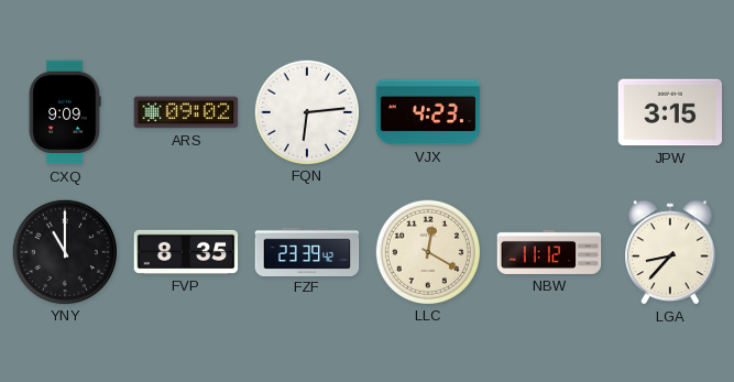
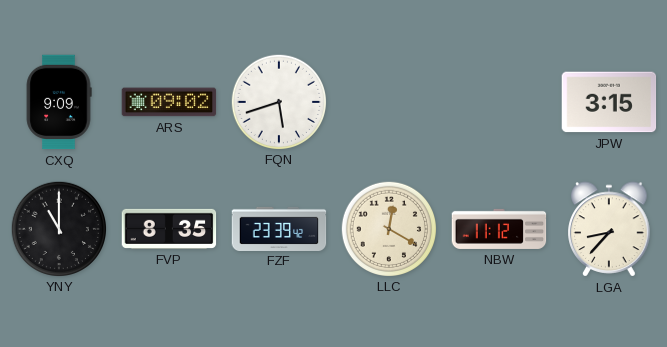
FQN: 6:14 -> 5:42 (278, 101)
VJX: 4:23 -> none (428, 112)
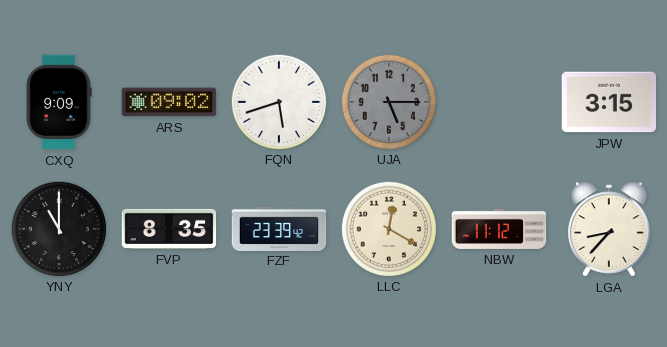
UJA: none -> 5:15 (388, 101)
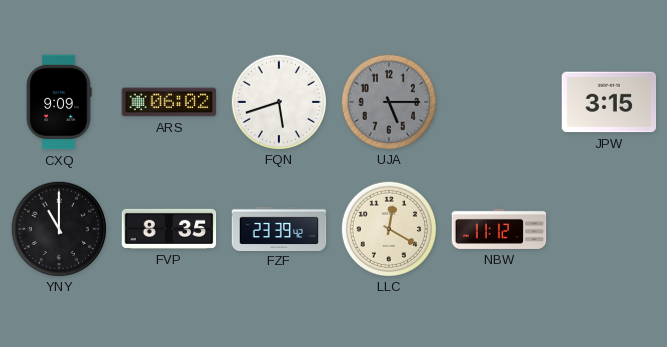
ARS: 09:02 -> 06:02 (169, 102)
LGA: 8:37 -> none (609, 229)
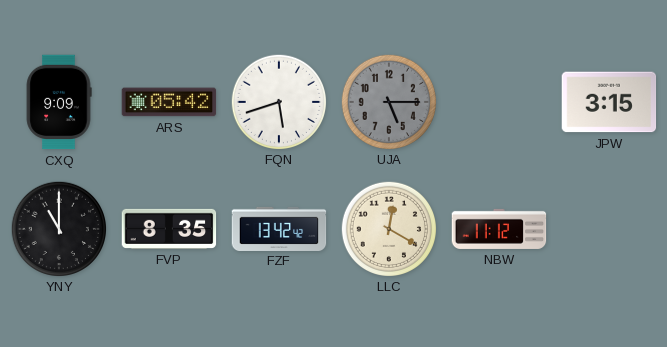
ARS: 06:02 -> 05:42 (169, 102)
FZF: 23:39 -> 13:42 (279, 228)
